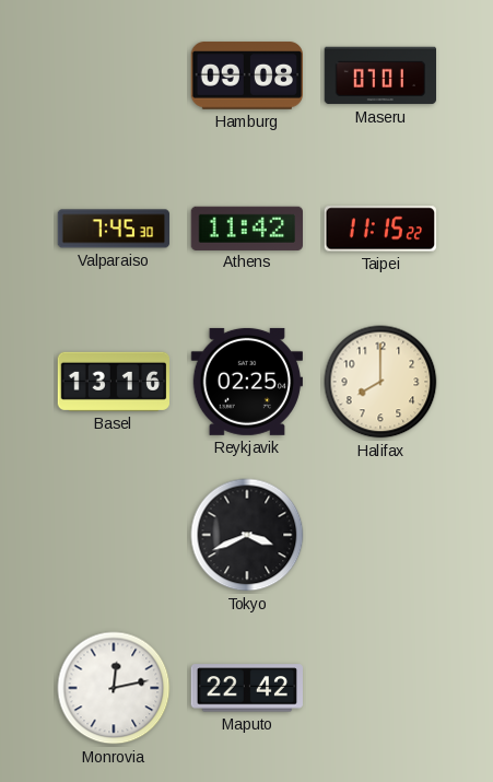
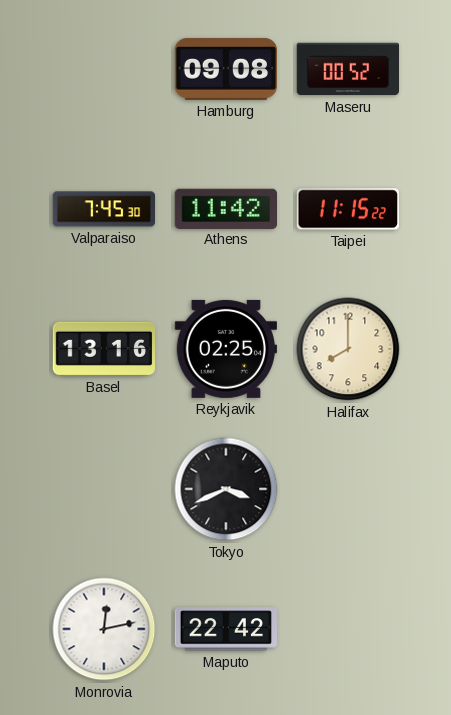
Maseru: 07:01 -> 00:52 (347, 69)
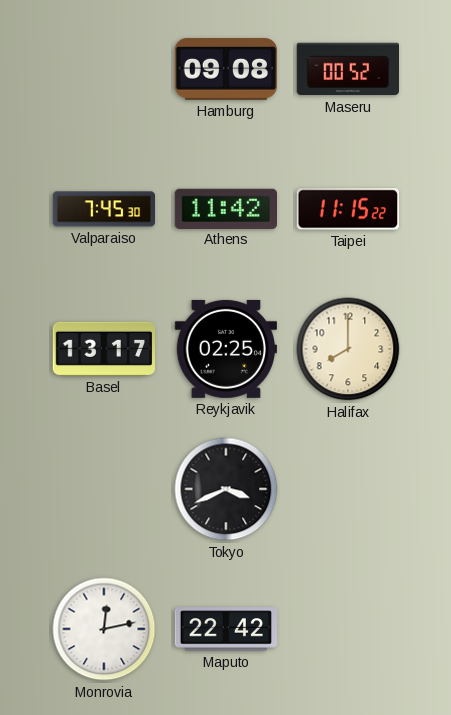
Basel: 13:16 -> 13:17 (103, 349)
